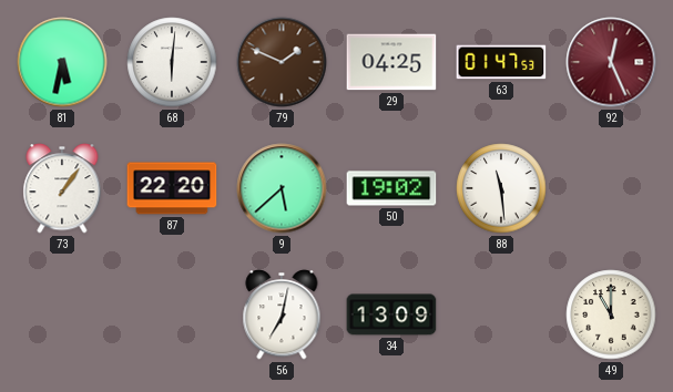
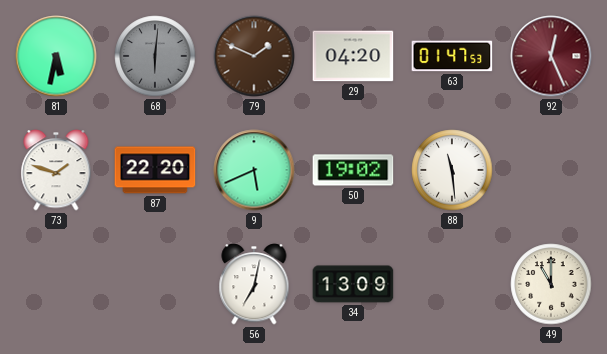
68 dial: white -> grey (155, 56)
29: 04:25 -> 04:20 (353, 56)
73: 1:06 -> 1:48 (56, 170)
9: 5:38 -> 5:41 (254, 170)
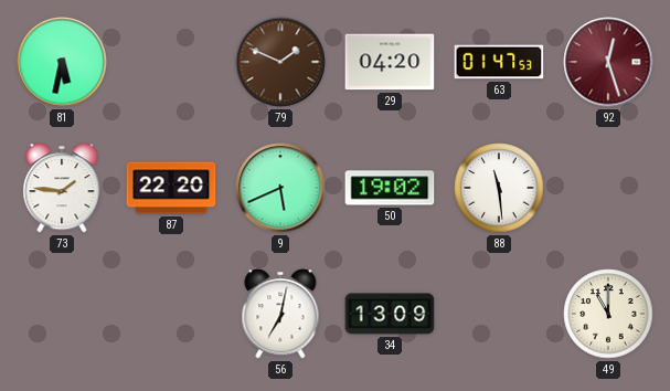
68: 6:01 -> none (155, 56)
92: 12:26 -> 12:27 (608, 62)
73: 1:48 -> 1:46 (62, 188)
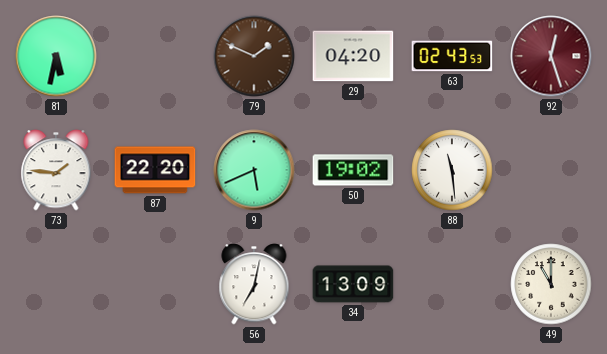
63: 01:47 -> 02:43 (452, 56)
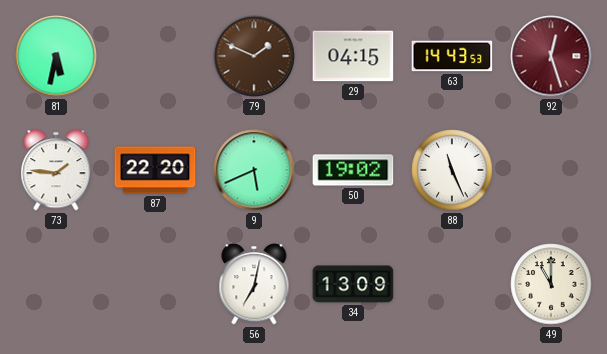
29: 04:20 -> 04:15 (353, 56)
63: 02:43 -> 14:43 (452, 56)
88: 11:29 -> 11:26 (452, 170)
